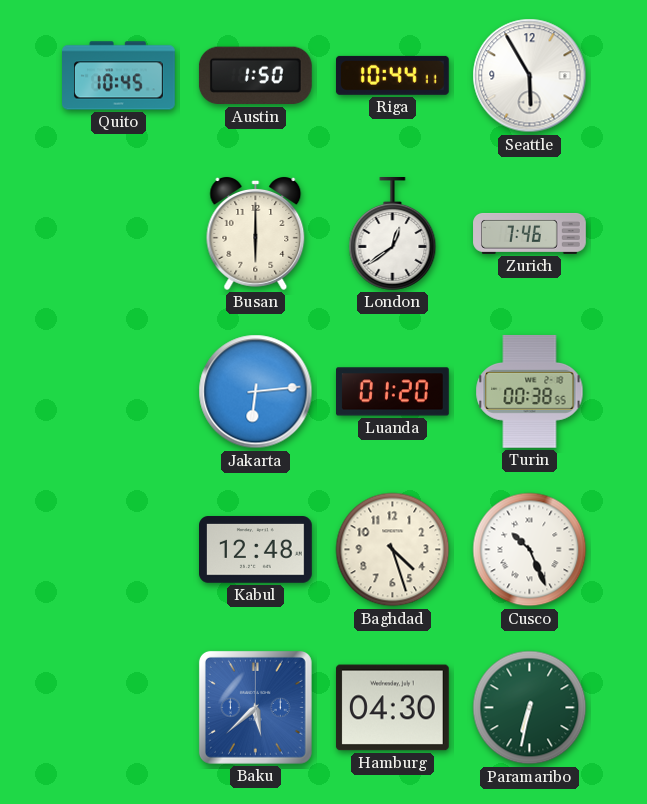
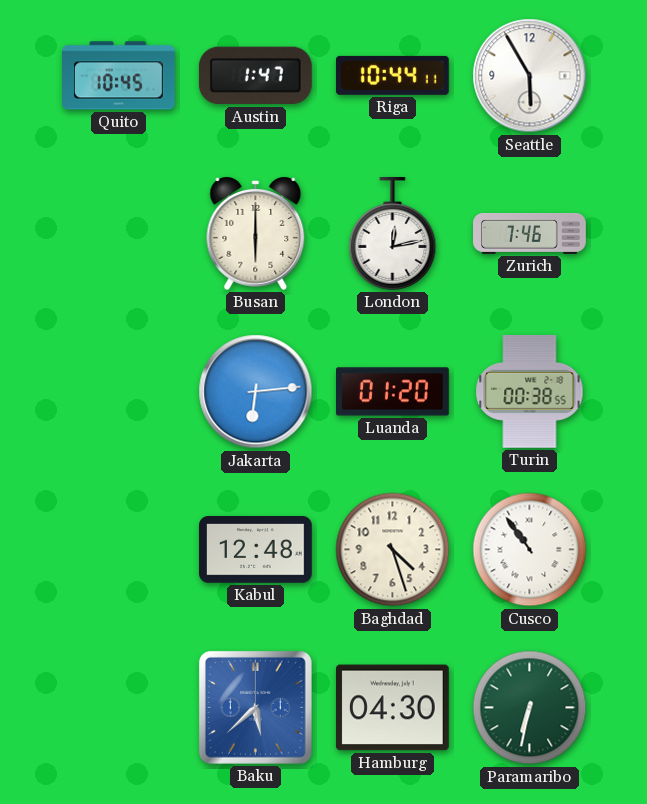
Austin: 1:50 -> 1:47 (255, 76)
London: 12:39 -> 12:13 (393, 234)
Cusco: 10:26 -> 10:54 (530, 550)
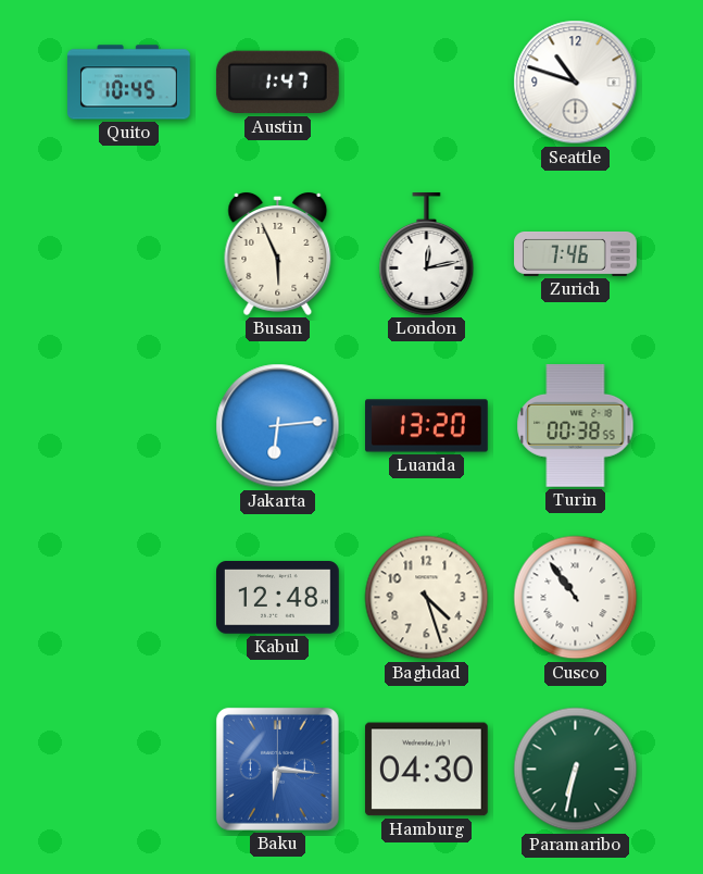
Riga: 10:44 -> none (392, 75)
Seattle: 5:55 -> 10:48 (576, 83)
Busan: 6:00 -> 5:56 (278, 254)
Luanda: 01:20 -> 13:20 (427, 426)
Baku: 5:38 -> 6:16 (277, 769)
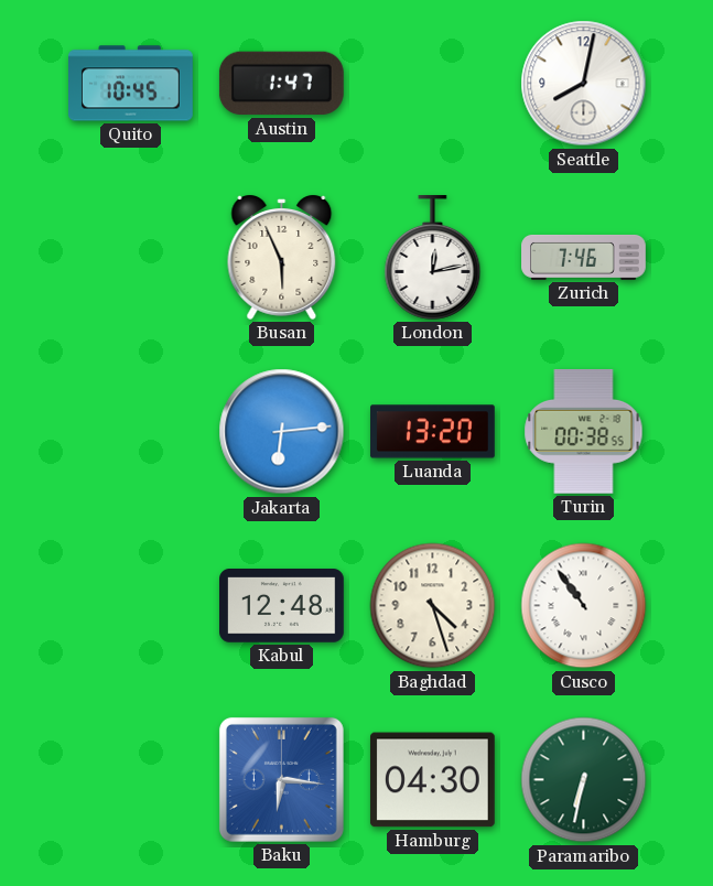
Seattle: 10:48 -> 8:02 (584, 84)
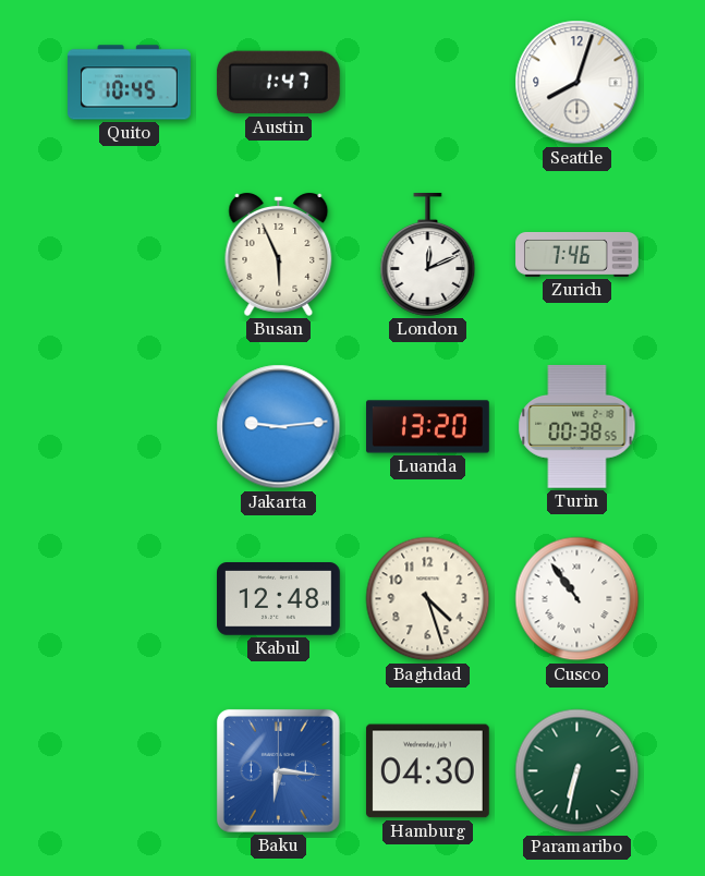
Seattle: 8:02 -> 8:03 (578, 83)
London: 12:13 -> 12:11 (428, 255)
Jakarta: 6:14 -> 9:14 (279, 427)
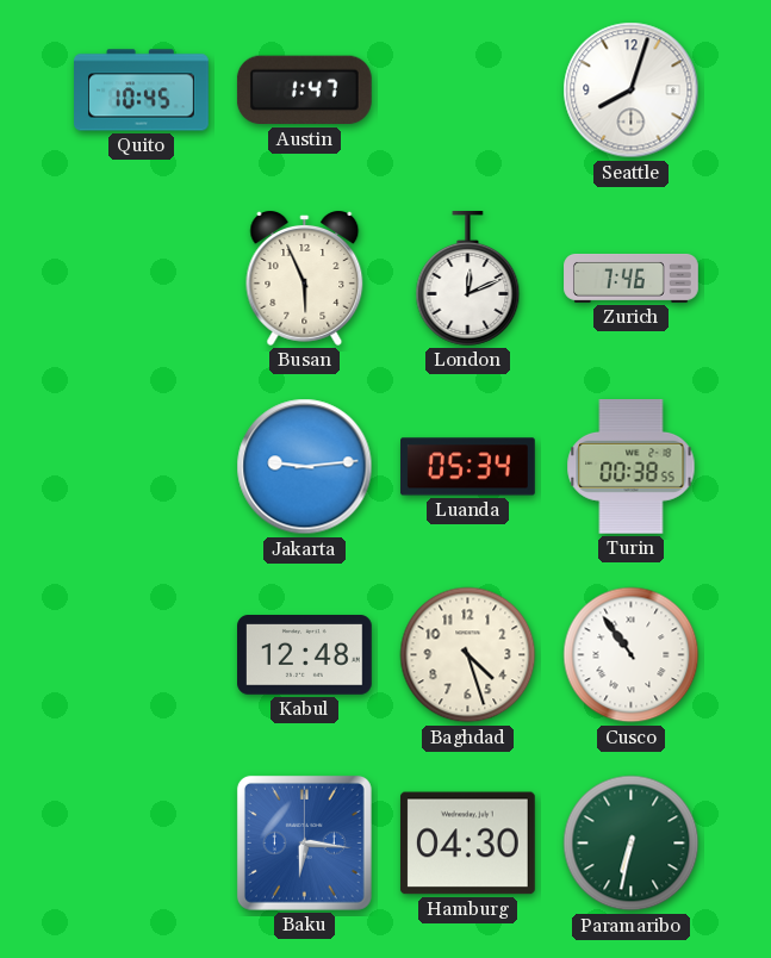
Luanda: 13:20 -> 05:34 (468, 467)
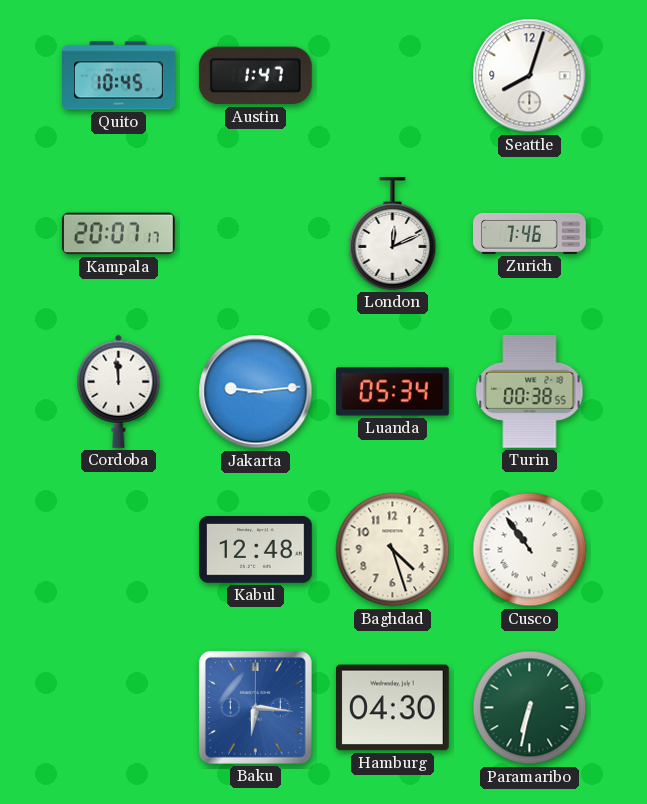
Kampala: none -> 20:07 (119, 234)
Busan: 5:56 -> none (305, 279)
Cordoba: none -> 11:59 (119, 391)
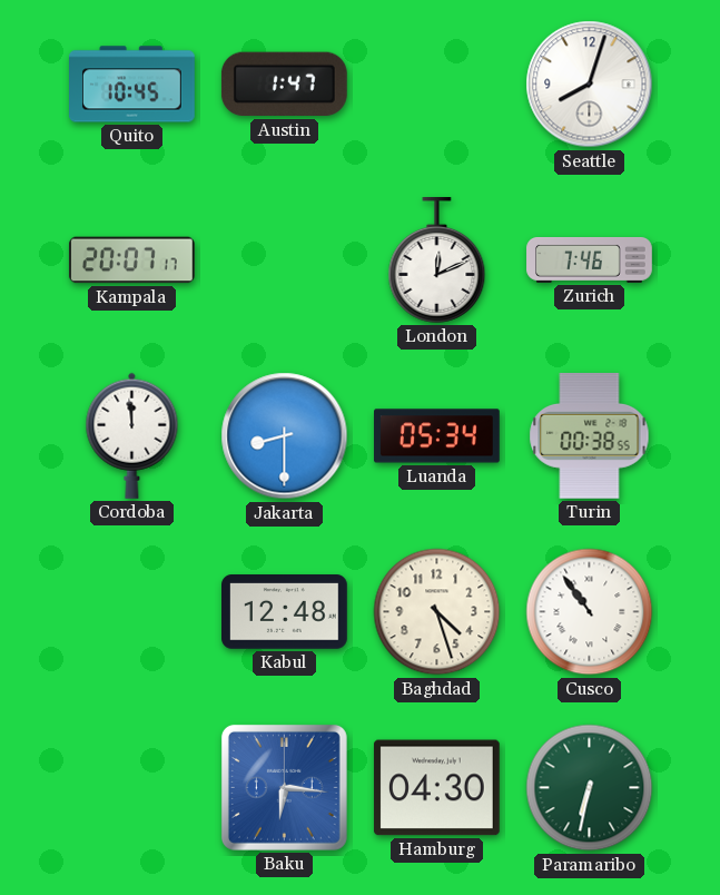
Jakarta: 9:14 -> 8:30 (285, 436)
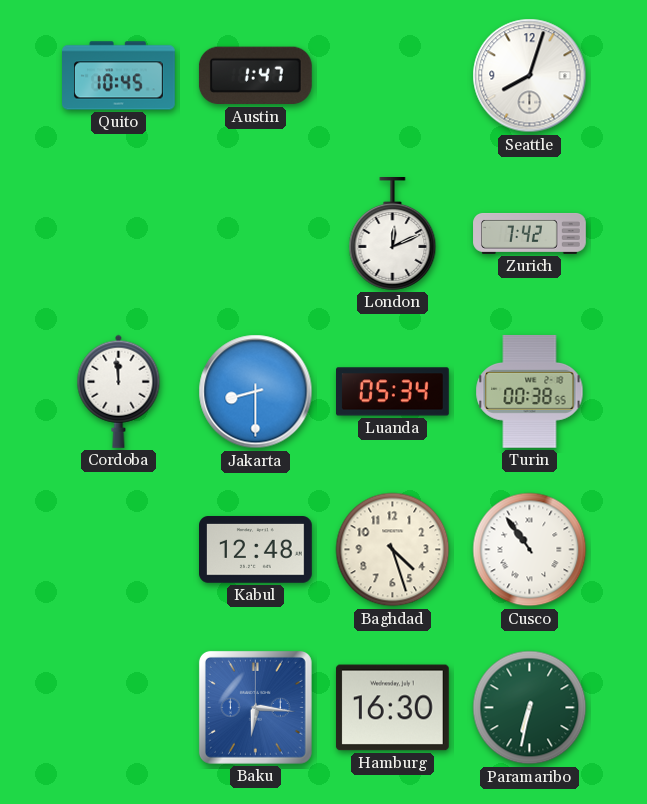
Kampala: 20:07 -> none (132, 260)
Zurich: 7:46 -> 7:42 (530, 233)
Hamburg: 04:30 -> 16:30 (392, 708)
